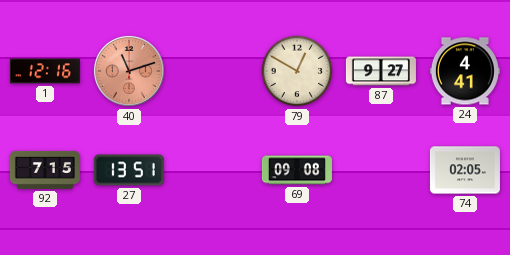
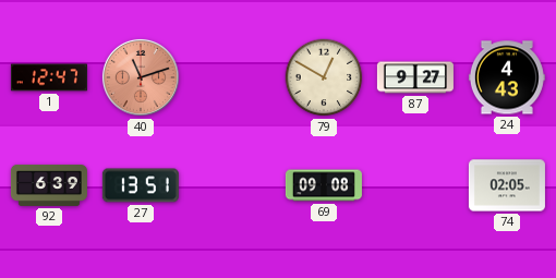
1: 12:16 -> 12:47 (49, 77)
24: 4:41 -> 4:43 (507, 77)
92: 7:15 -> 6:39 (49, 185)
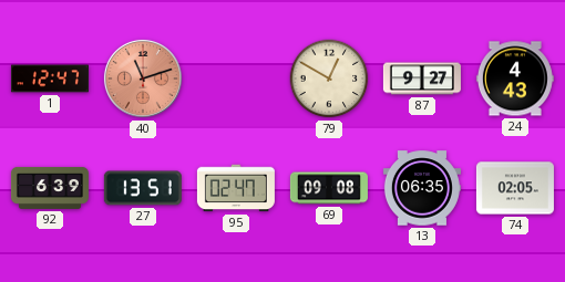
95: none -> 02:47 (236, 188)
13: none -> 06:35 (422, 188)
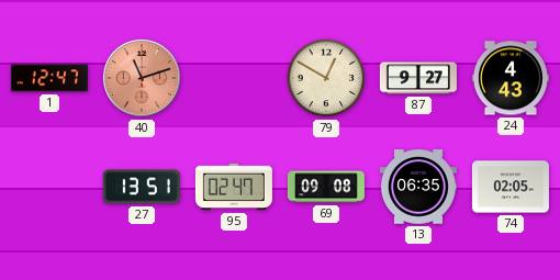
92: 6:39 -> none (50, 188)
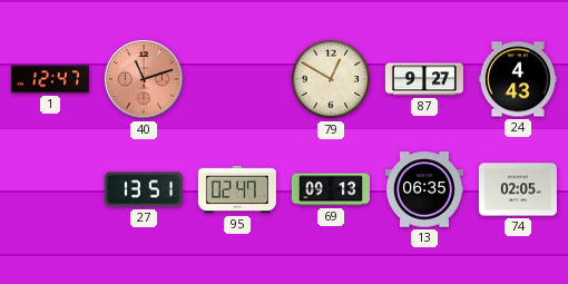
69: 09:08 -> 09:13 (331, 189)
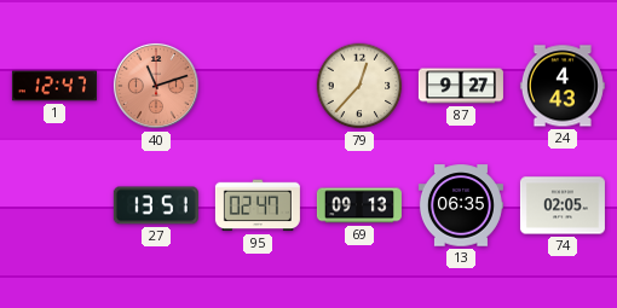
79: 12:50 -> 12:37 (359, 86)
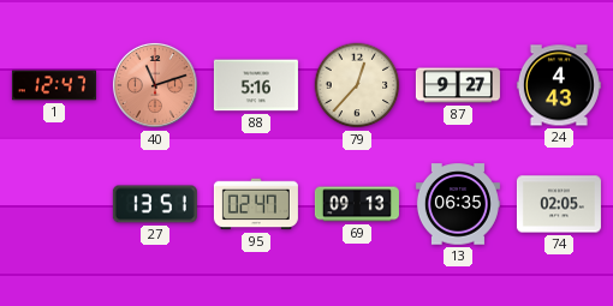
88: none -> 5:16 (256, 85)
